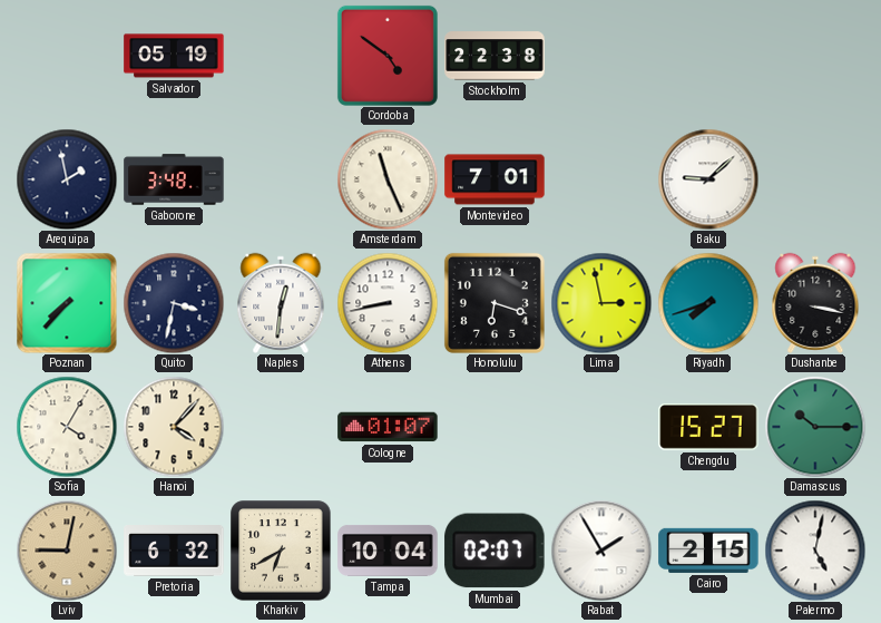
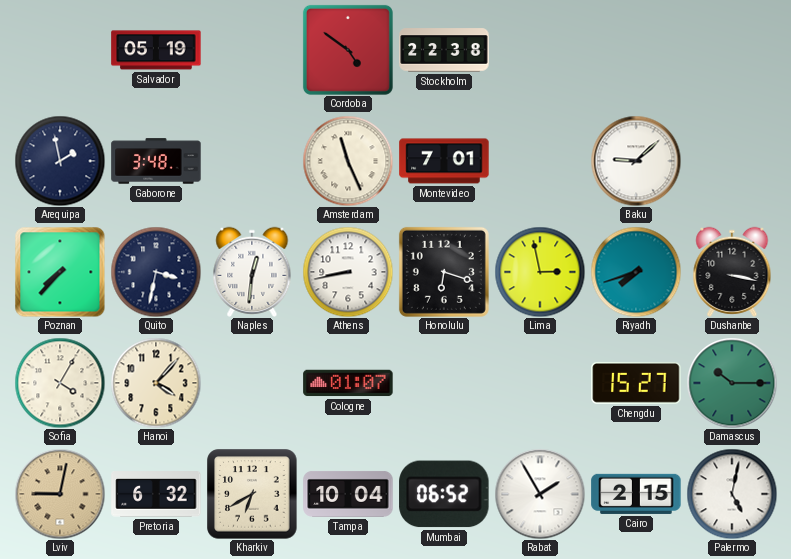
Mumbai: 02:07 -> 06:52 (444, 494)
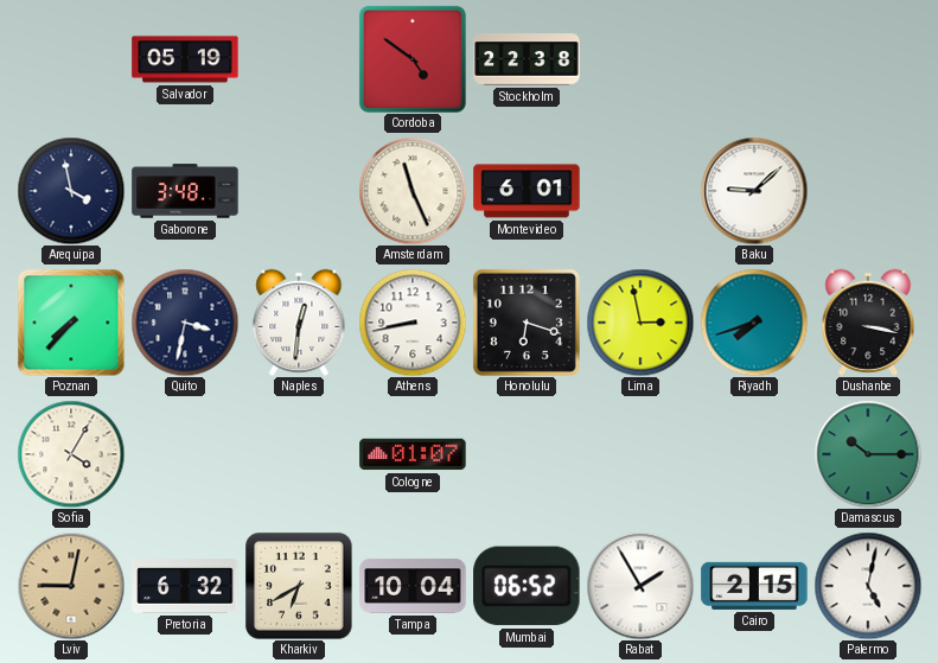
Arequipa: 1:58 -> 3:58 (71, 191)
Montevideo: 7:01 -> 6:01 (527, 191)
Hanoi: 4:07 -> none (156, 383)
Chengdu: 15:27 -> none (636, 383)
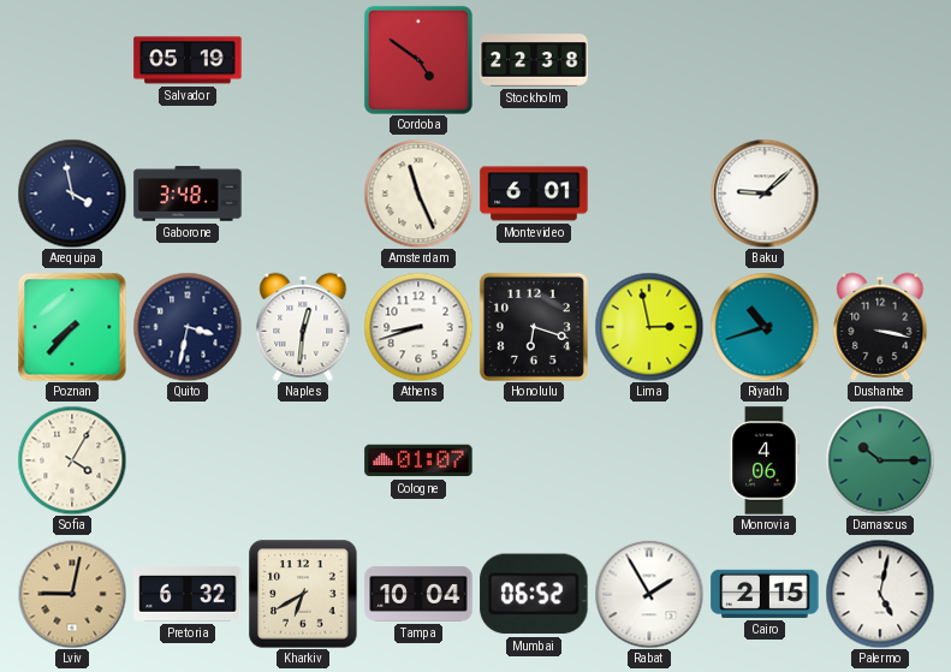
Athens: 8:43 -> 8:42 (418, 327)
Riyadh: 7:42 -> 10:42 (765, 327)
Monrovia: none -> 4:06 (765, 460)
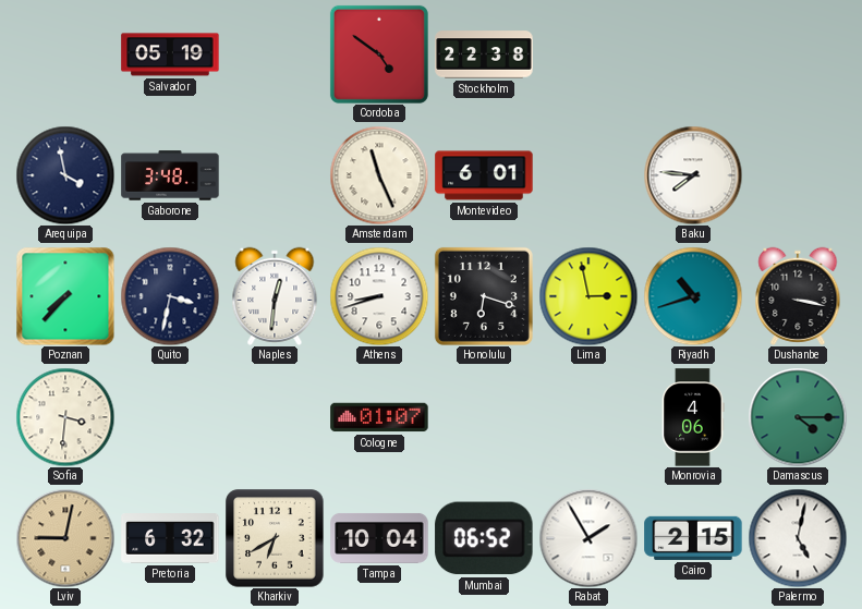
Baku: 9:08 -> 7:46 (693, 175)
Sofia: 4:05 -> 3:31 (65, 417)
Damascus: 10:15 -> 4:15 (798, 417)
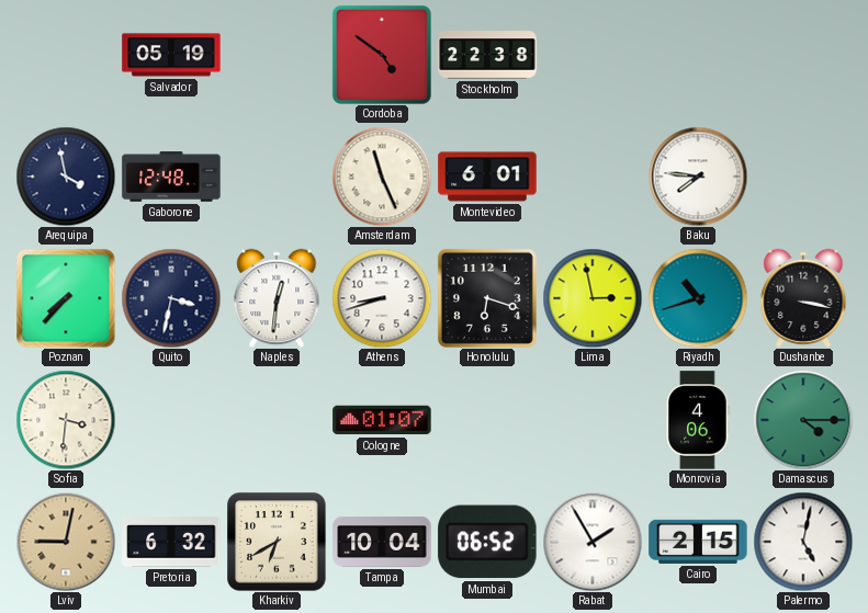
Gaborone: 3:48 -> 12:48 (171, 177)
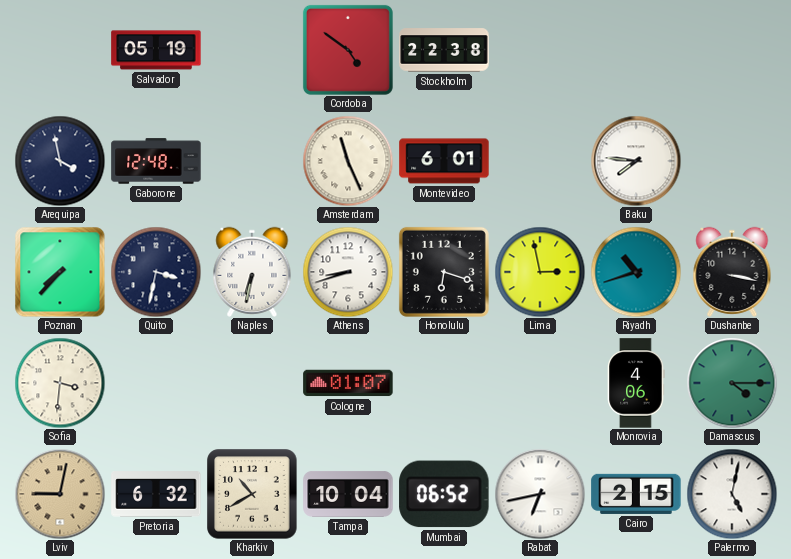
Naples: 12:31 -> 6:32 (252, 272)
Kharkiv: 6:40 -> 10:40 (252, 494)
Rabat: 1:55 -> 6:43 (540, 494)
